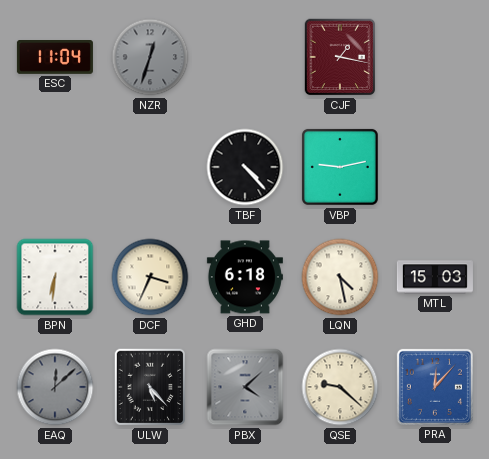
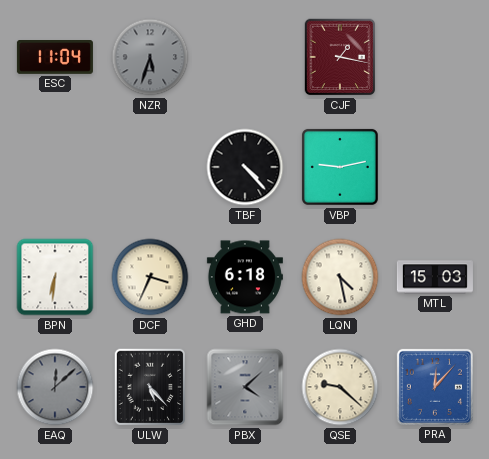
NZR: 12:33 -> 5:33 (150, 57)
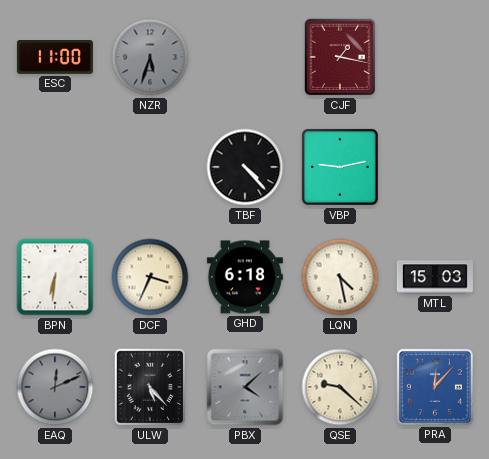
ESC: 11:04 -> 11:00 (55, 58)
EAQ: 12:08 -> 12:11 (55, 387)
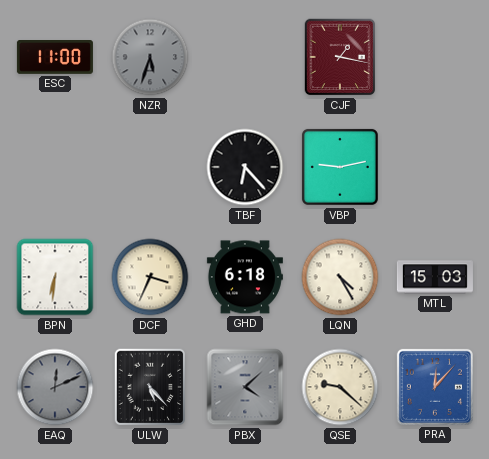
TBF: 4:23 -> 6:23 (245, 167)
LQN: 4:28 -> 4:25 (340, 277)
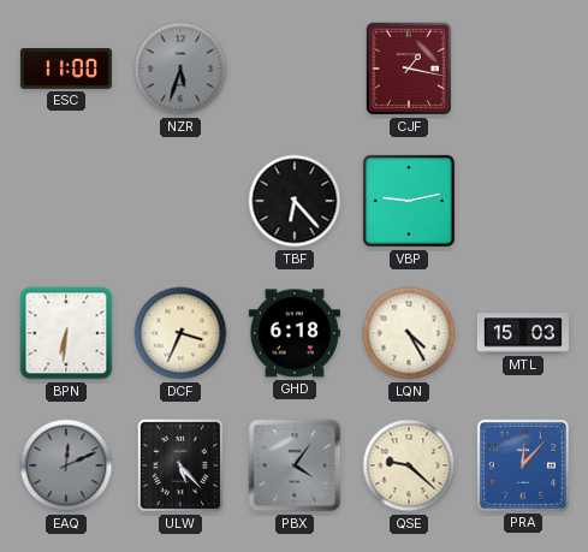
PBX: 4:08 -> 4:06 (295, 465)
